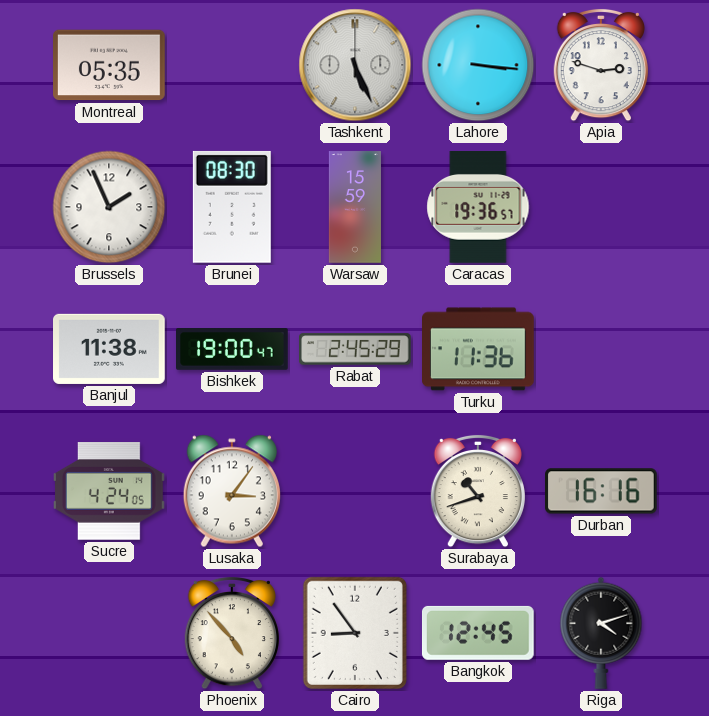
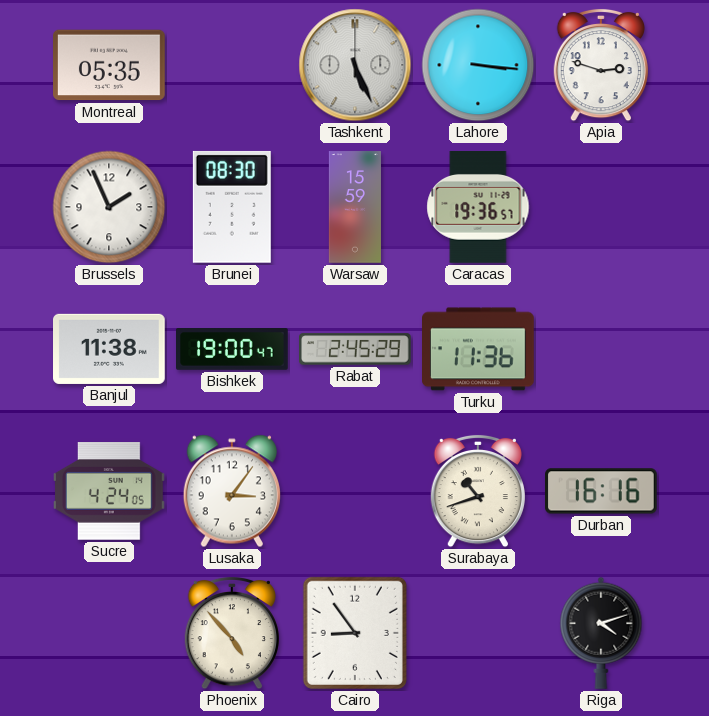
Bangkok: 12:45 -> none (478, 633)
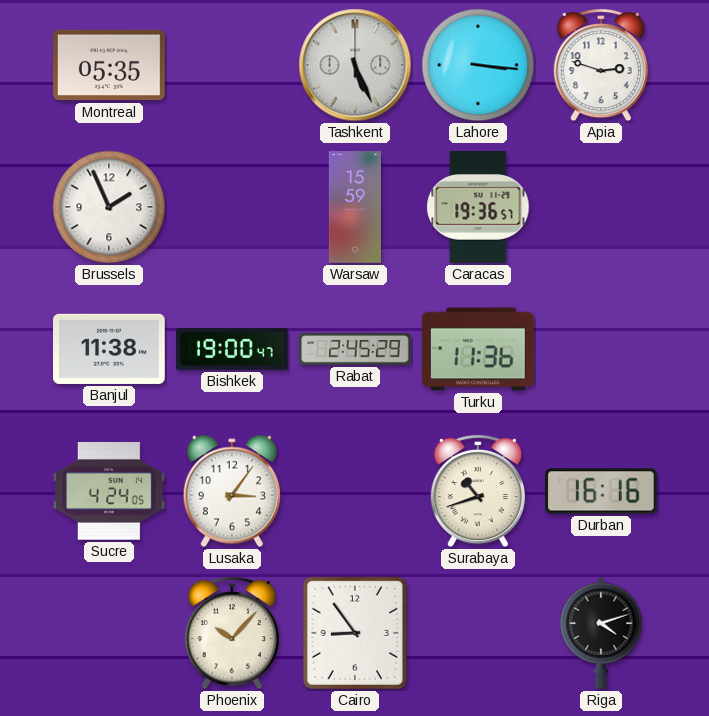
Brunei: 08:30 -> none (232, 207)
Phoenix: 4:53 -> 10:07 (232, 633)
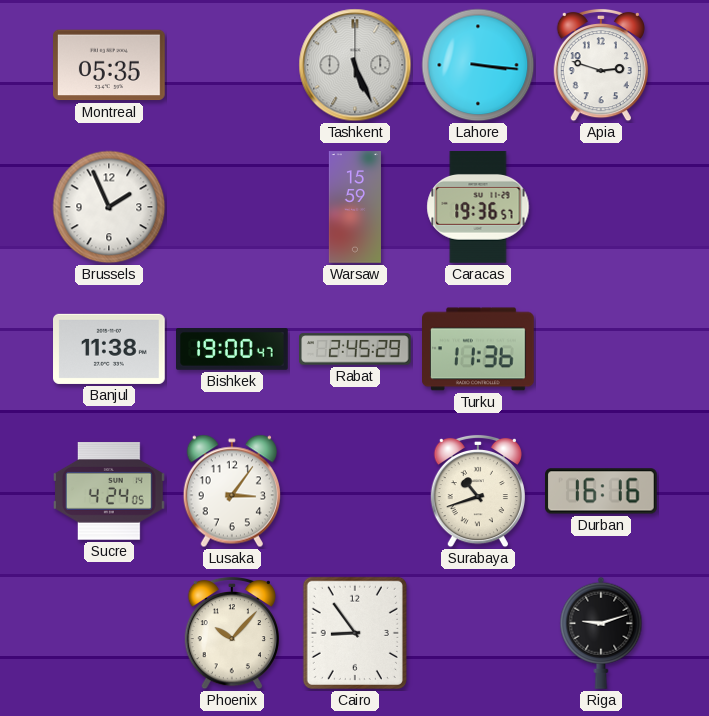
Riga: 4:12 -> 9:12 (601, 633)
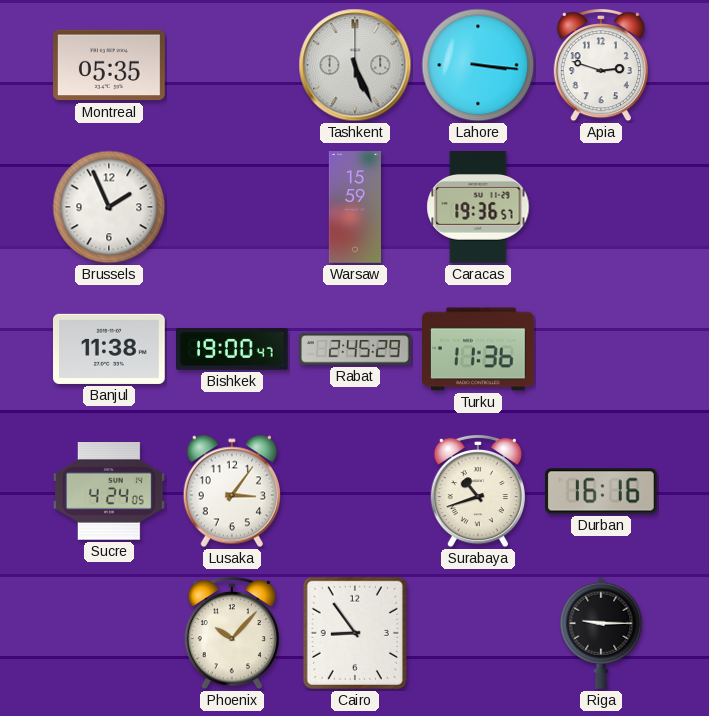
Riga: 9:12 -> 9:15 (601, 633)
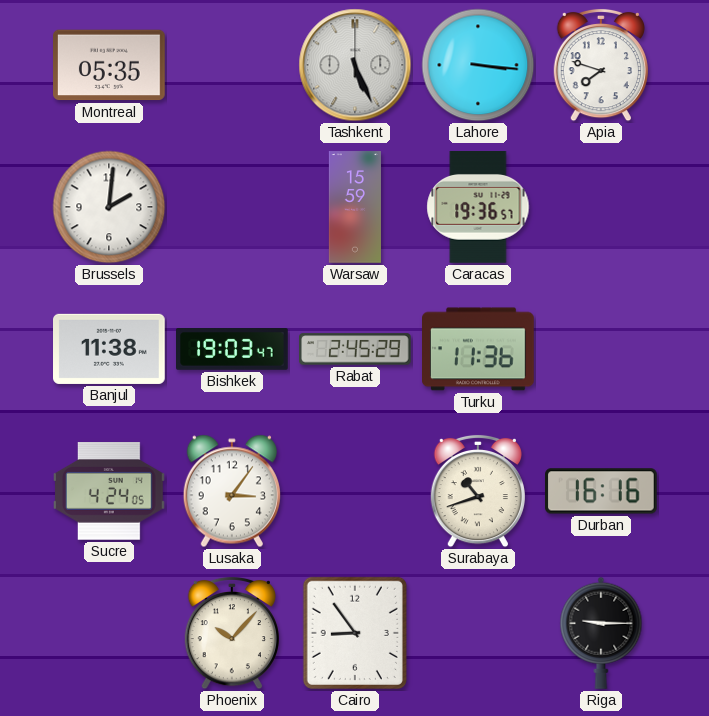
Apia: 2:48 -> 7:48 (601, 65)
Brussels: 1:56 -> 2:01 (109, 207)
Bishkek: 19:00 -> 19:03 (233, 350)
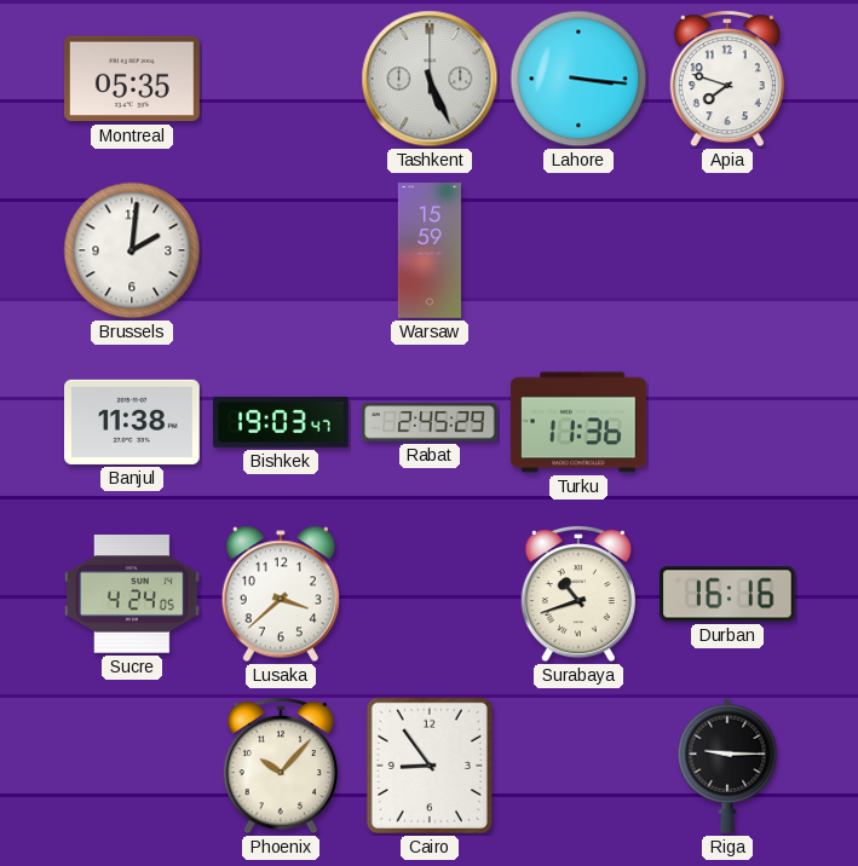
Caracas: 19:36 -> none (478, 208)
Lusaka: 3:06 -> 3:38 (281, 594)
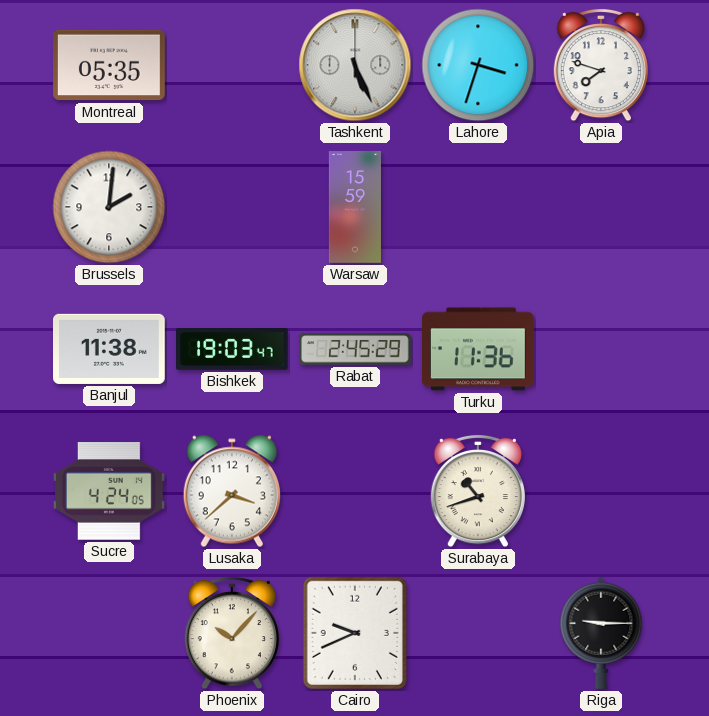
Lahore: 3:16 -> 3:33 (478, 65)
Durban: 16:16 -> none (729, 594)
Cairo: 8:54 -> 9:41 (355, 633)
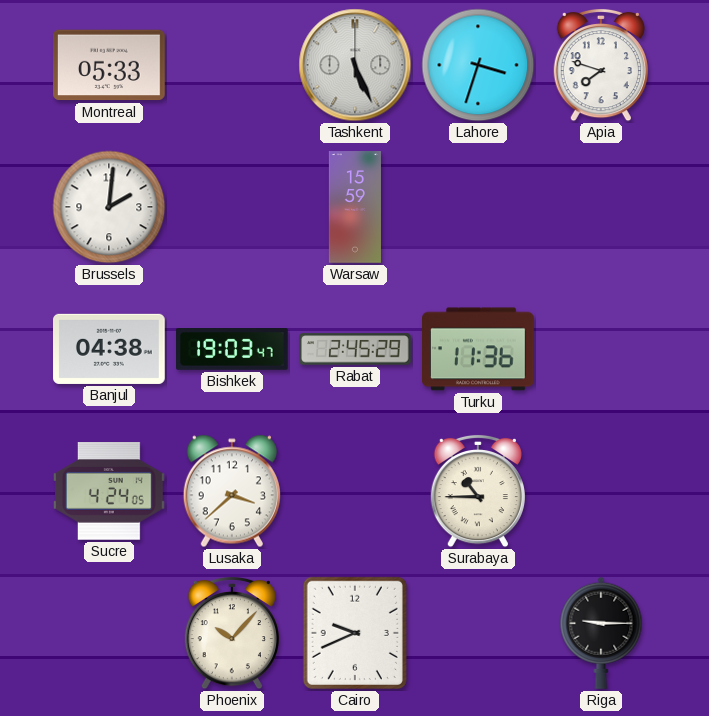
Montreal: 05:35 -> 05:33 (110, 65)
Banjul: 11:38 -> 04:38 (110, 349)
Surabaya: 10:42 -> 10:45 (478, 491)
